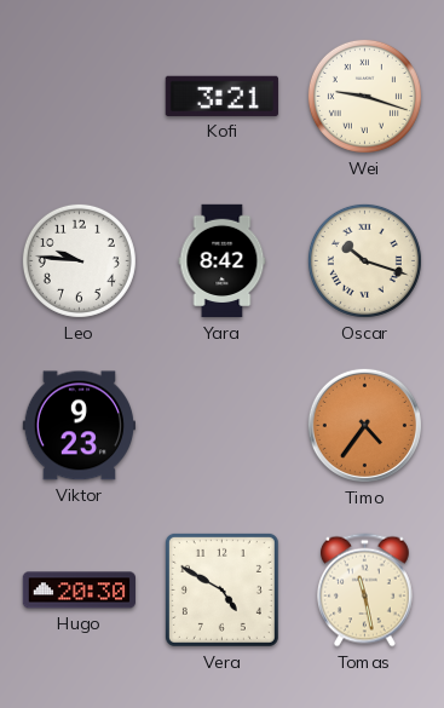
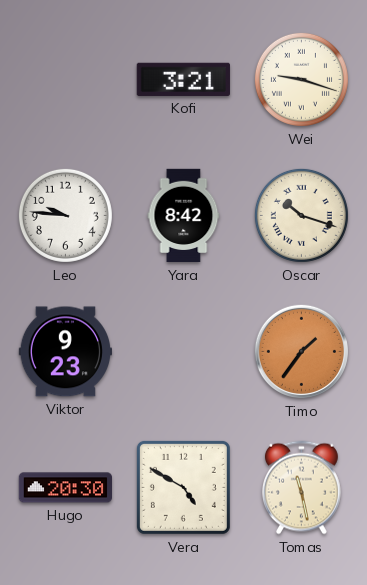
Timo: 4:36 -> 1:36 (301, 351)
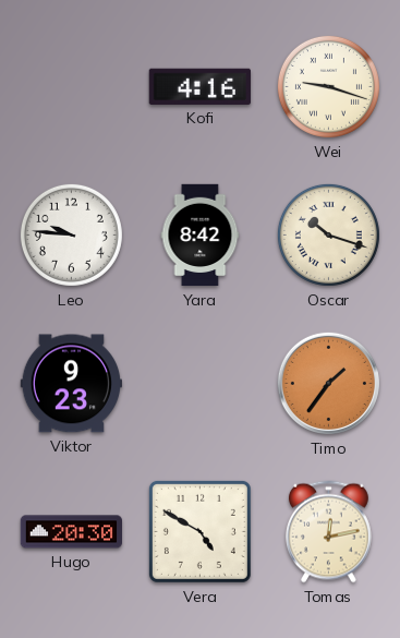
Kofi: 3:21 -> 4:16 (199, 86)
Tomas: 11:28 -> 12:13 (328, 532)
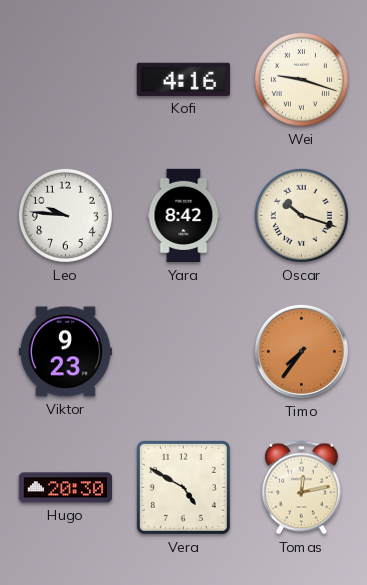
Timo: 1:36 -> 7:36 (301, 351)
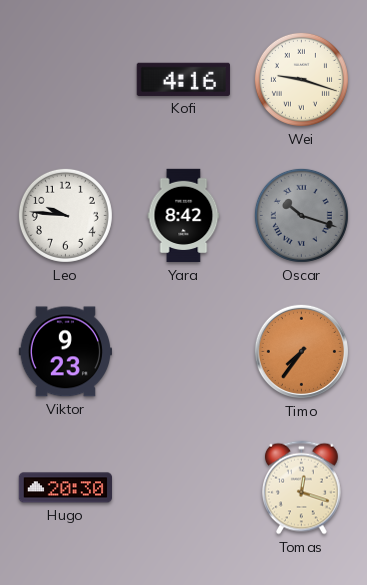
Oscar dial: cream -> grey (301, 215)
Vera: 4:50 -> none (183, 487)
Tomas: 12:13 -> 12:18 (301, 488)
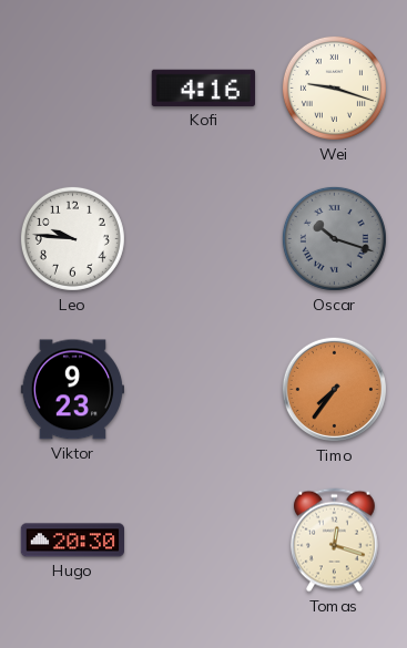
Yara: 8:42 -> none (184, 216)
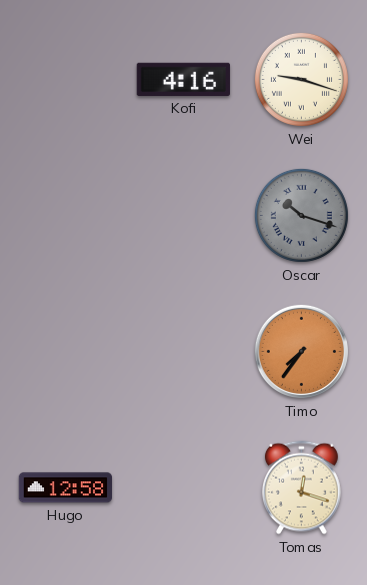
Leo: 9:46 -> none (72, 238)
Viktor: 9:23 -> none (72, 390)
Hugo: 20:30 -> 12:58 (65, 488)
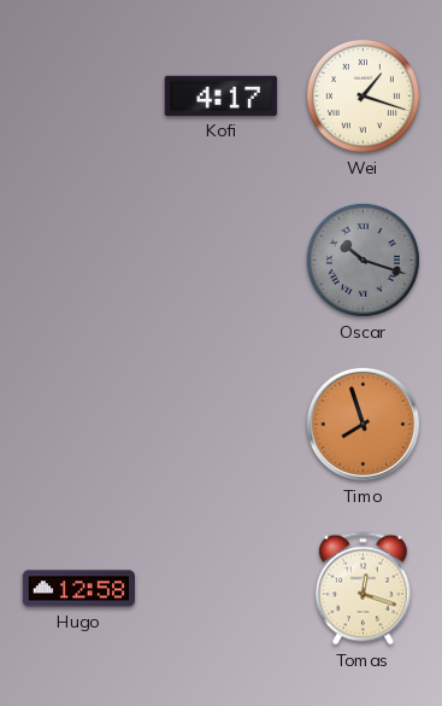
Kofi: 4:16 -> 4:17 (220, 95)
Wei: 9:18 -> 1:18 (363, 95)
Timo: 7:36 -> 7:57 (363, 424)
